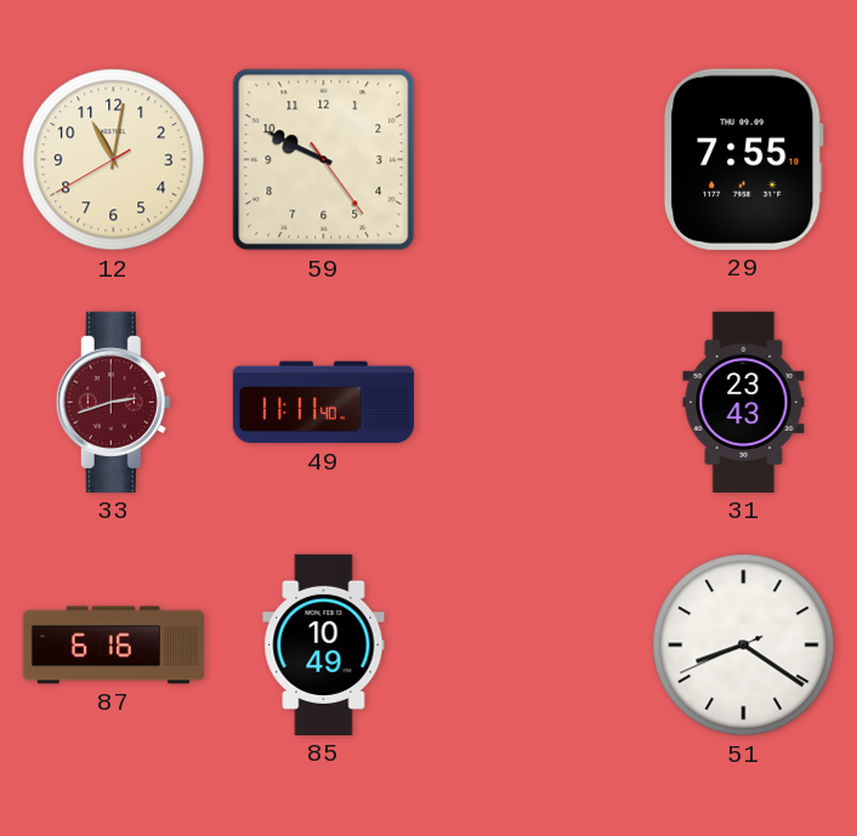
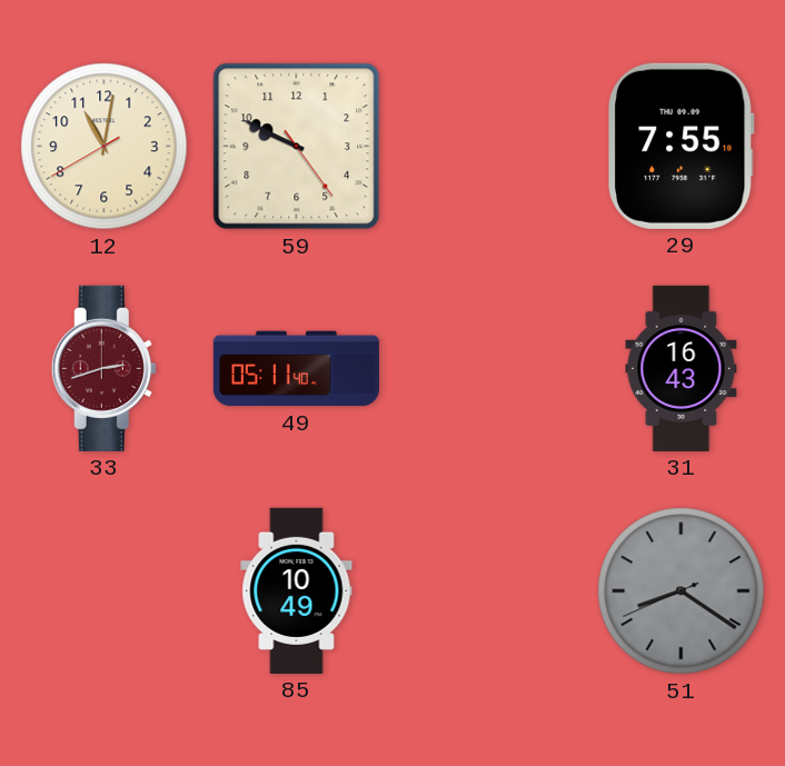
49: 11:11 -> 05:11 (296, 369)
31: 23:43 -> 16:43 (682, 368)
87: 6:16 -> none (113, 646)
51 dial: white -> grey (682, 591)
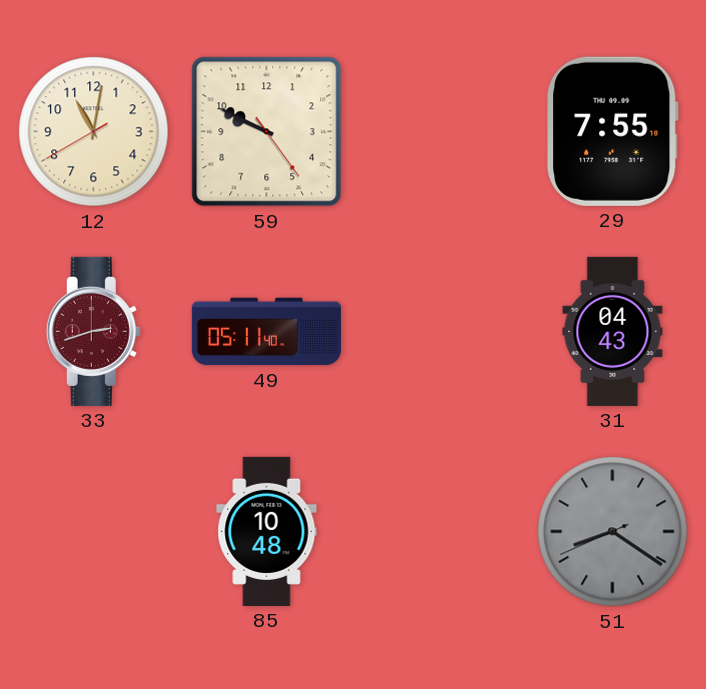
31: 16:43 -> 04:43 (613, 331)
85: 10:49 -> 10:48 (267, 531)
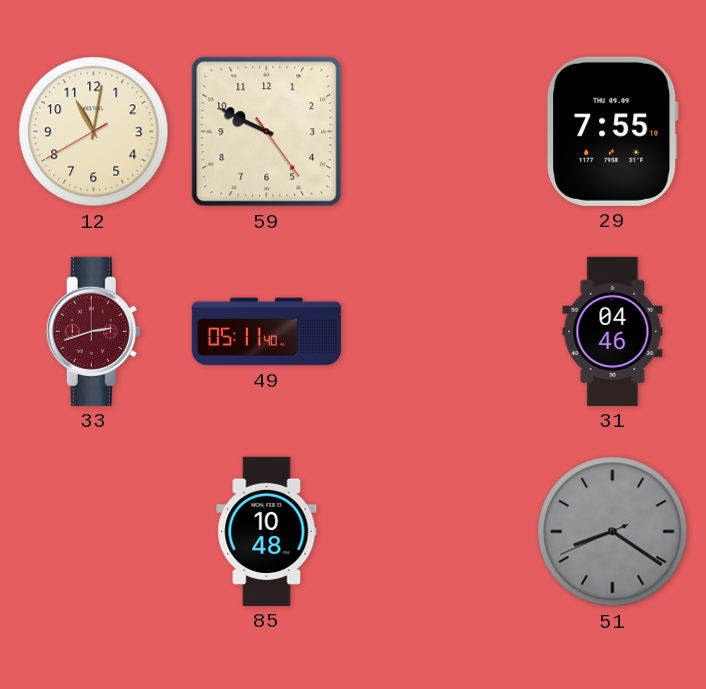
31: 04:43 -> 04:46 (613, 331)
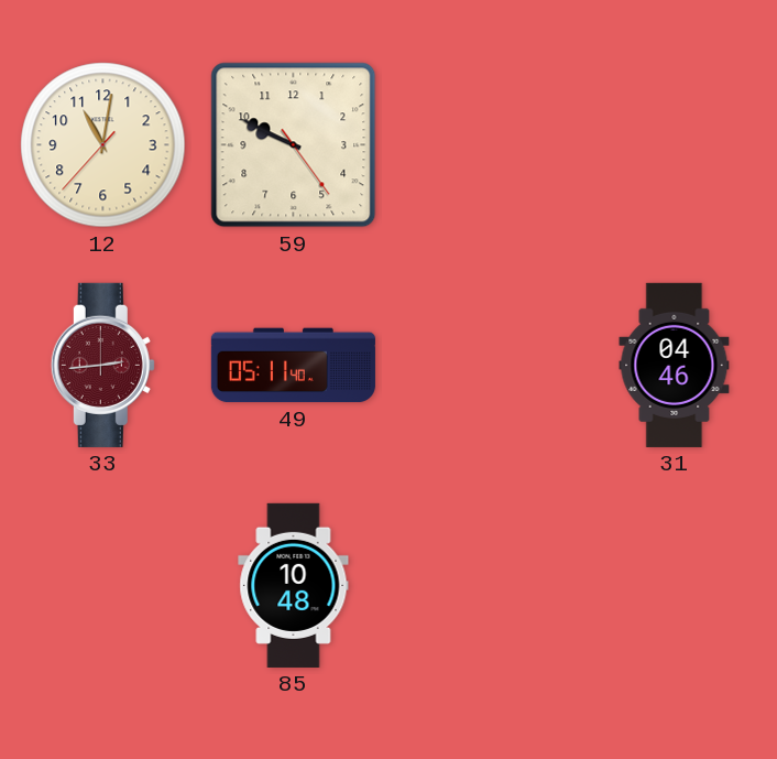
12: 11:01:40 -> 11:01:37 (103, 145)
29: 7:55 -> none (613, 131)
33: 2:42 -> 2:44 (102, 365)
51: 8:20 -> none (613, 532)
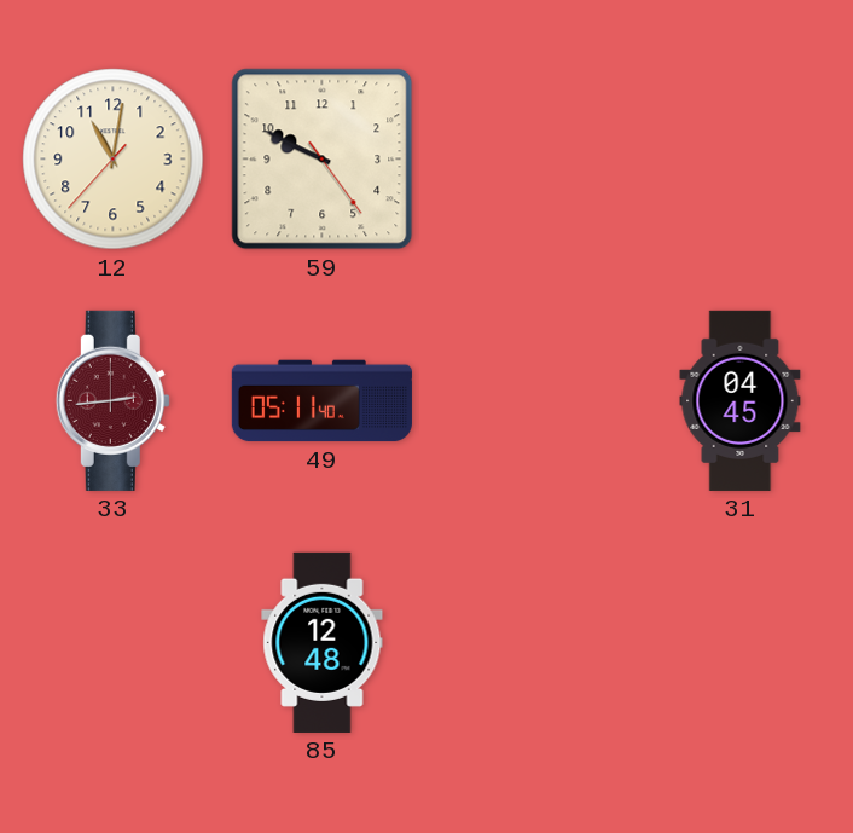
31: 04:46 -> 04:45 (741, 400)
85: 10:48 -> 12:48 (323, 642)
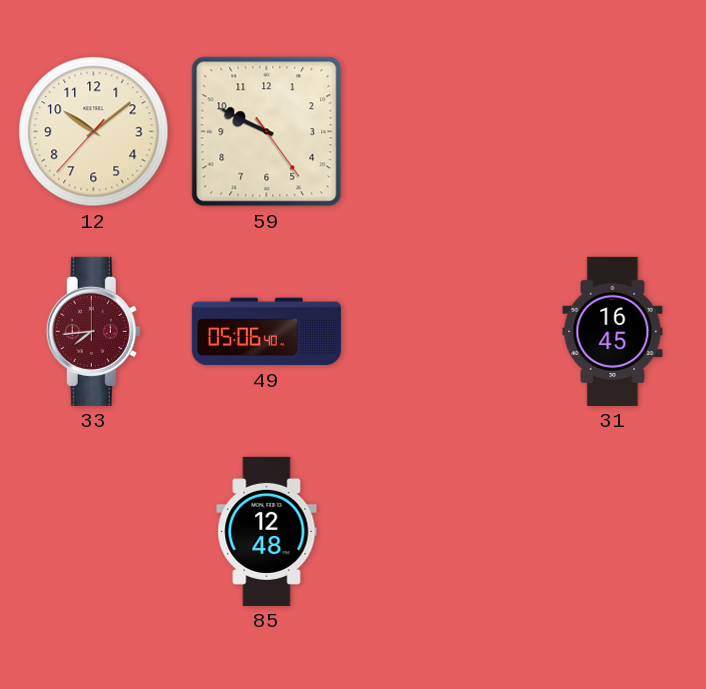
12: 11:01 -> 10:08 (94, 132)
33: 2:44 -> 7:44 (93, 331)
49: 05:11 -> 05:06 (266, 332)
31: 04:45 -> 16:45 (613, 331)
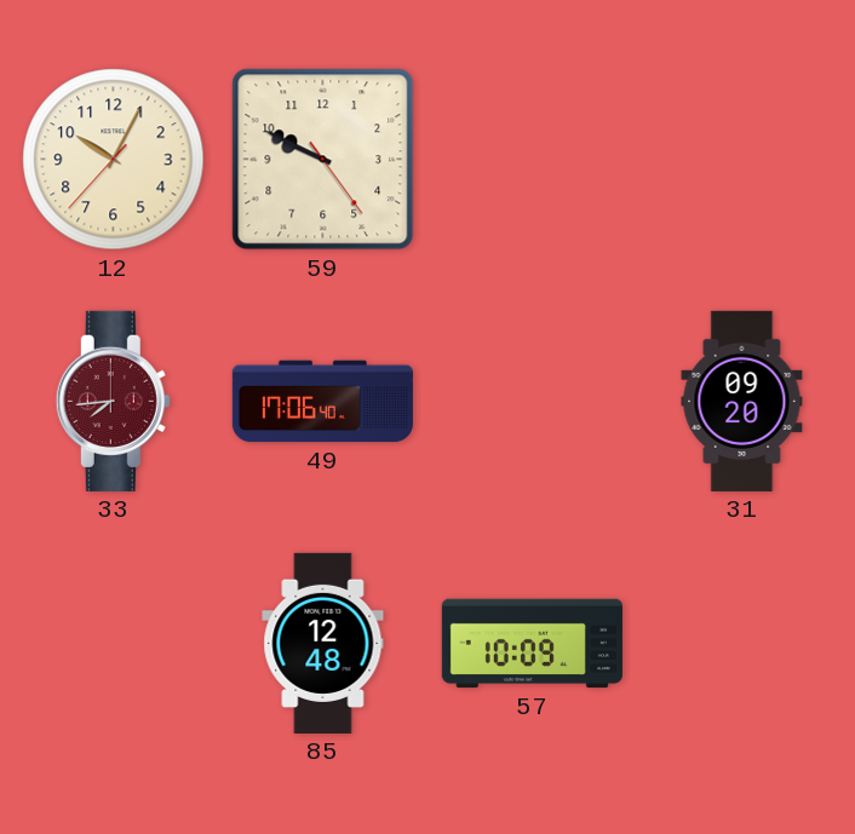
12: 10:08 -> 10:04 (114, 160)
49: 05:06 -> 17:06 (322, 402)
31: 16:45 -> 09:20 (742, 401)
57: none -> 10:09 (532, 644)
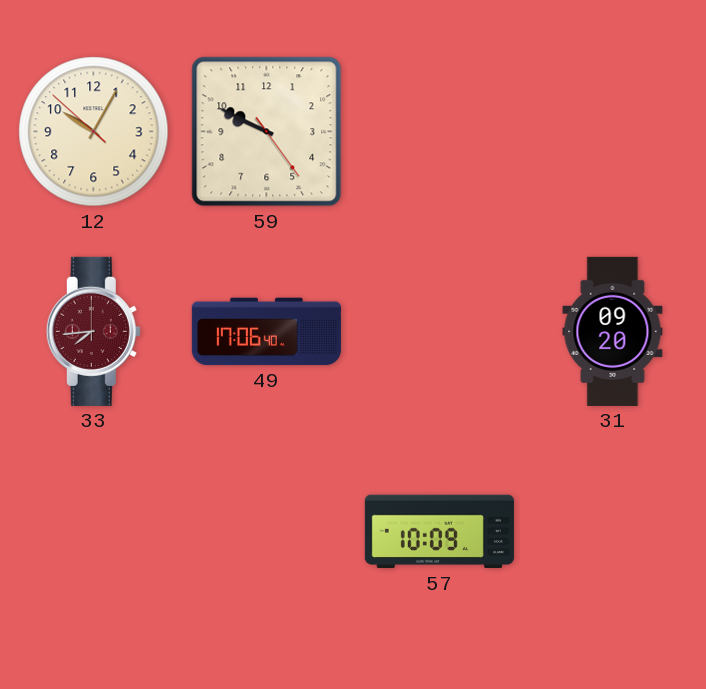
12: 10:04:37 -> 10:04:52 (94, 132)
85: 12:48 -> none (323, 643)
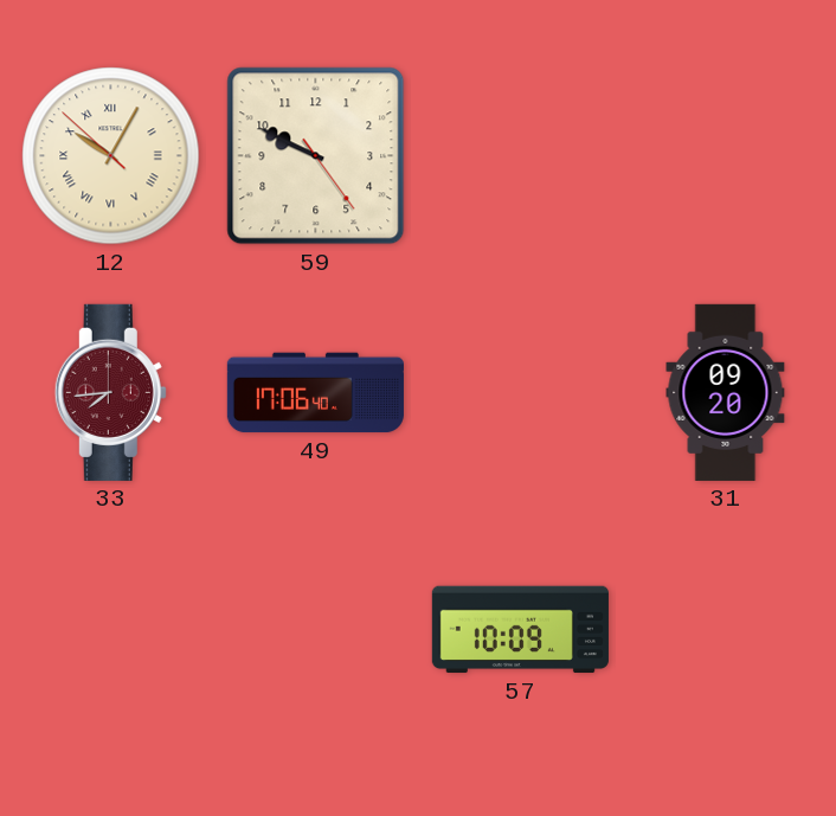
12 numerals: Arabic -> Roman (111, 156)
